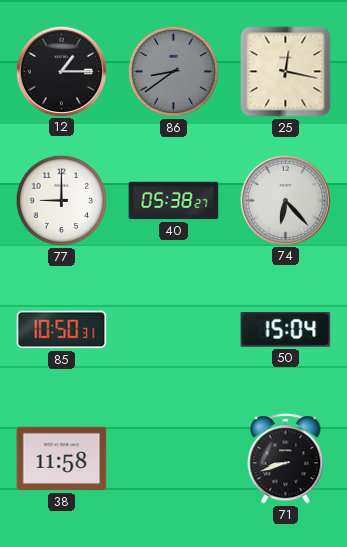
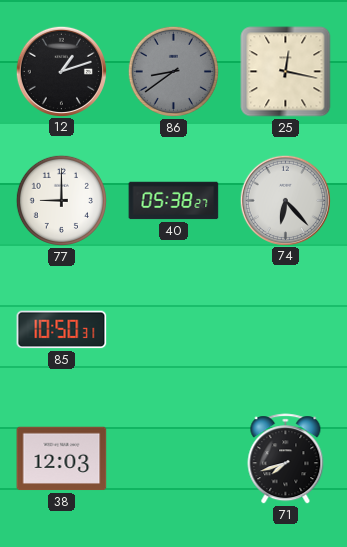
12: 1:15 -> 1:12 (61, 71)
50: 15:04 -> none (286, 330)
38: 11:58 -> 12:03 (62, 459)
71: 8:42 -> 7:42 (286, 459)
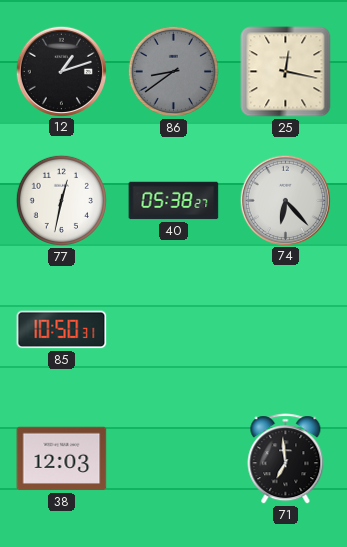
77: 9:00 -> 12:32 (61, 200)
71: 7:42 -> 6:59 (286, 459)
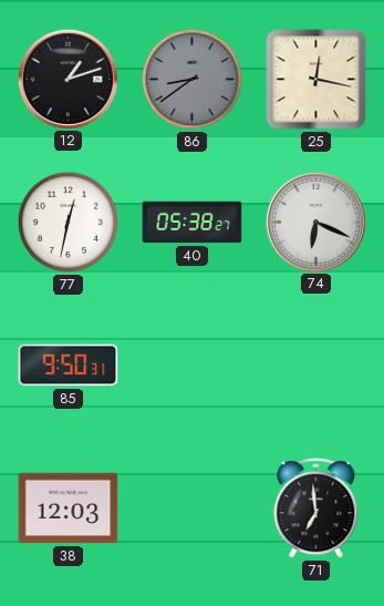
74: 6:23 -> 6:19 (315, 222)
85: 10:50 -> 9:50 (69, 366)
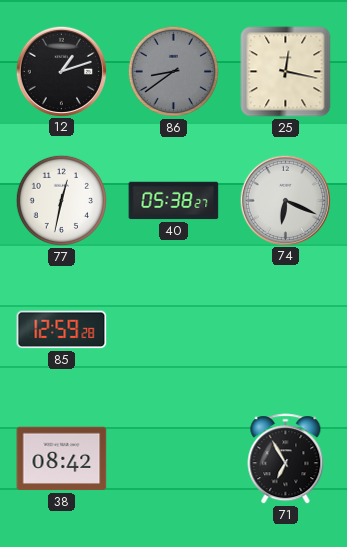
85: 9:50 -> 12:59 (62, 330)
38: 12:03 -> 08:42 (62, 459)
71: 6:59 -> 6:55 (286, 459)
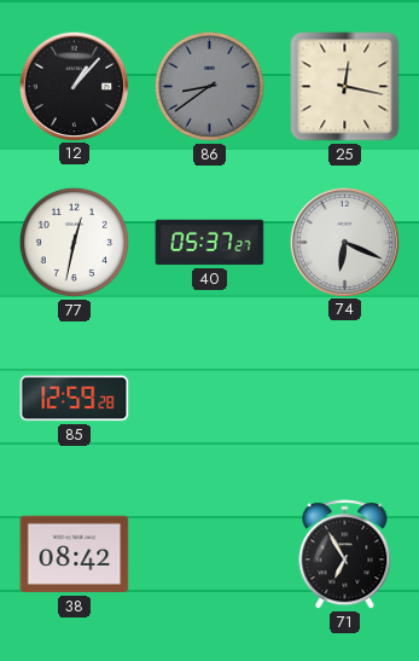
12: 1:12 -> 1:07 (74, 86)
40: 05:38 -> 05:37 (210, 243)
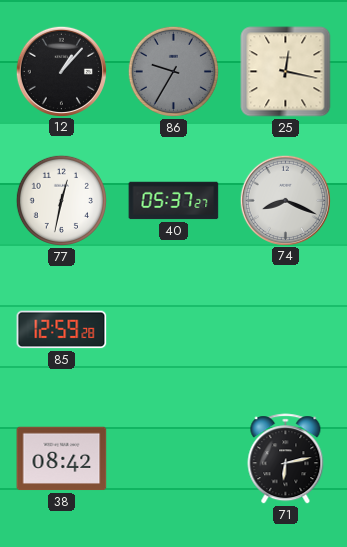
86: 8:39 -> 9:35 (173, 71)
74: 6:19 -> 8:19 (285, 200)
71: 6:55 -> 6:13 (286, 459)
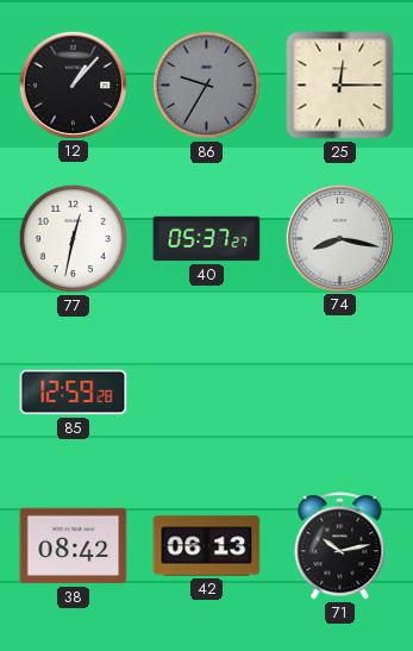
25: 12:17 -> 12:15 (340, 86)
74: 8:19 -> 8:17 (339, 238)
42: none -> 06:13 (207, 546)
71: 6:13 -> 10:13 (340, 546)
